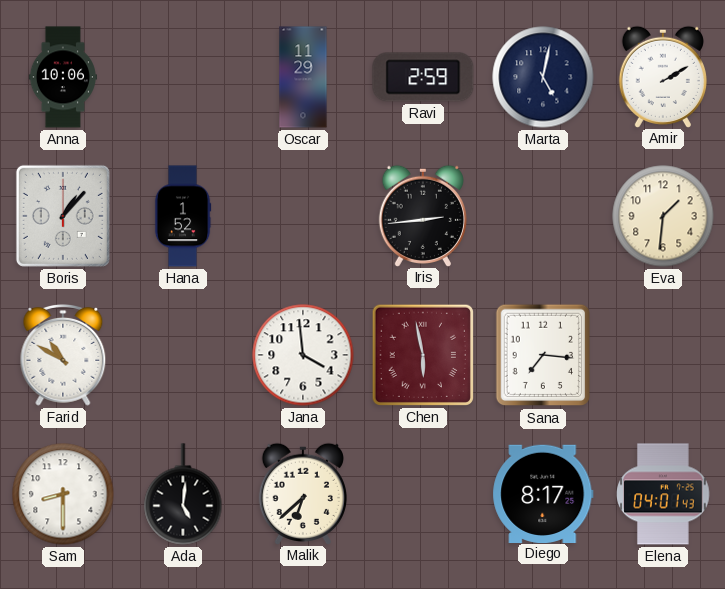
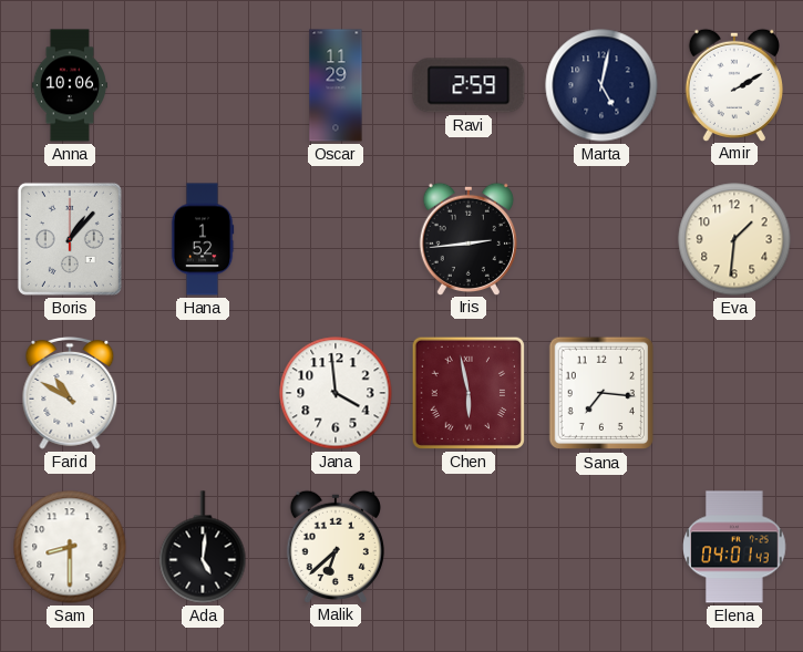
Diego: 8:17 -> none (543, 493)
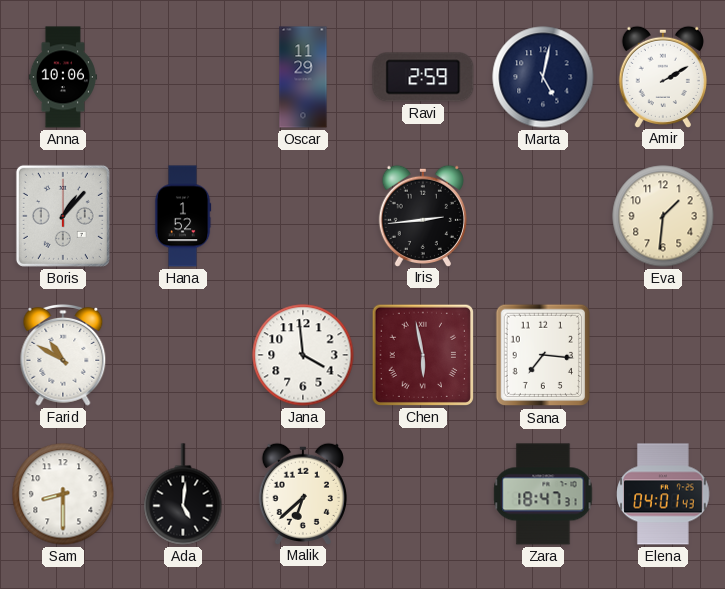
Zara: none -> 18:47 (543, 494)
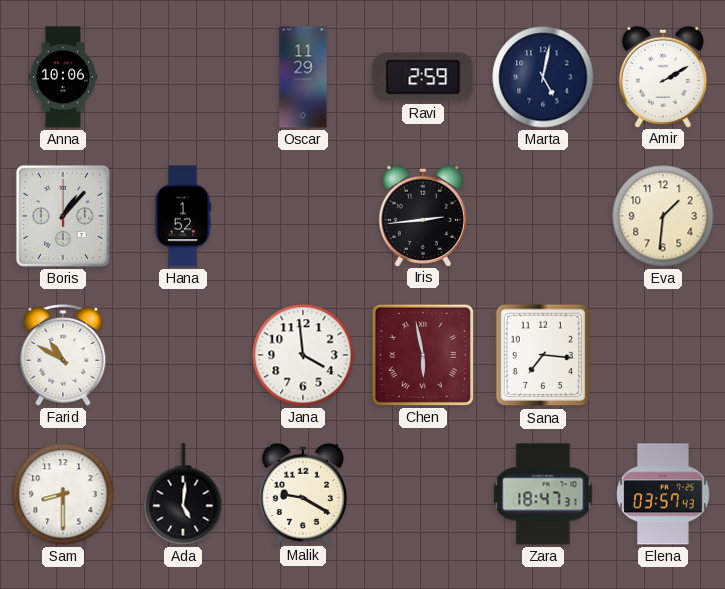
Malik: 6:38 -> 9:20 (303, 493)
Elena: 04:01 -> 03:57 (663, 494)
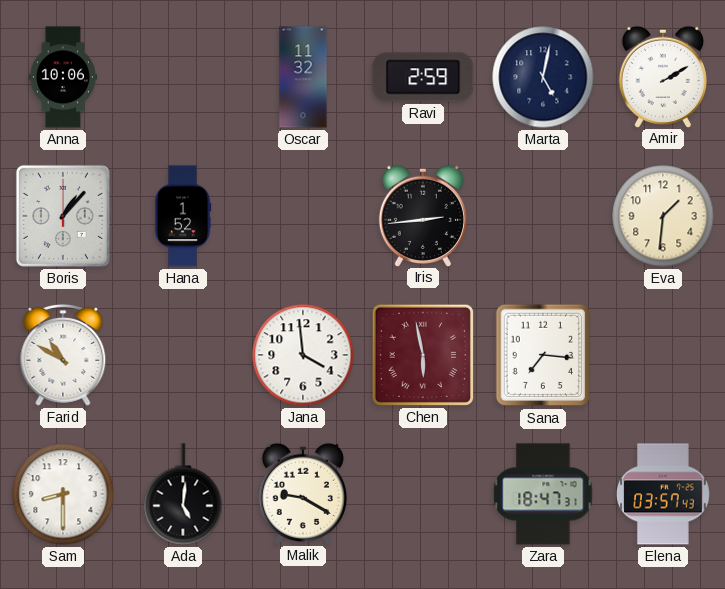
Oscar: 11:29 -> 11:32 (303, 77)
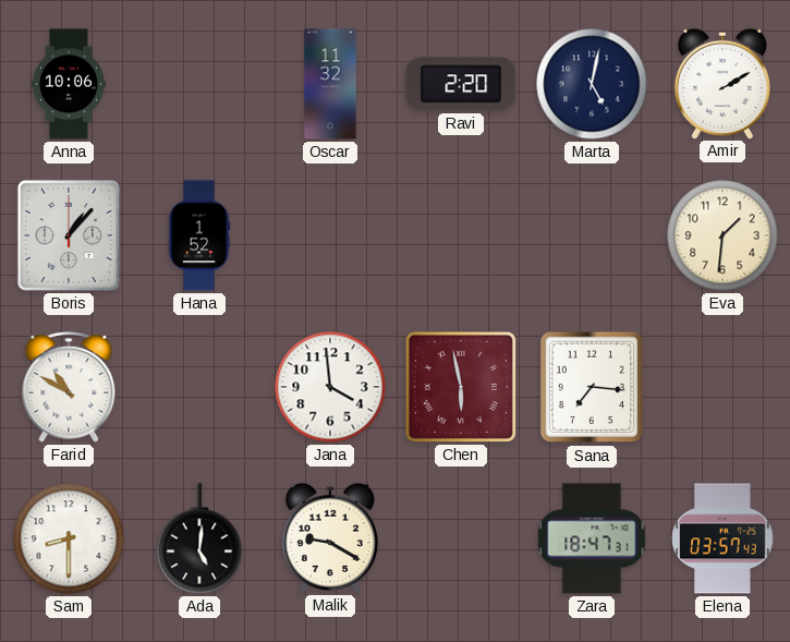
Ravi: 2:59 -> 2:20 (461, 84)
Iris: 2:44 -> none (423, 215)
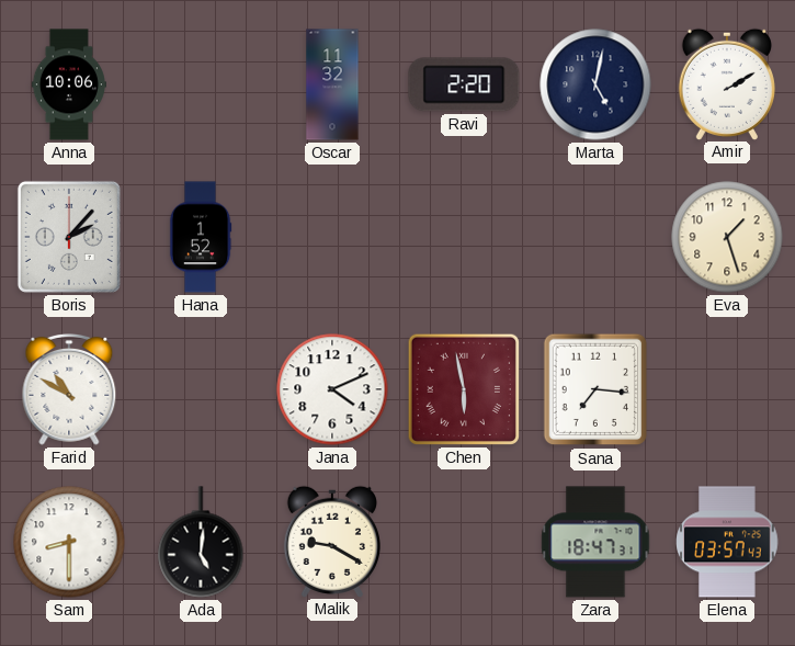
Boris: 1:07 -> 2:07 (69, 237)
Eva: 1:31 -> 1:27 (727, 237)
Jana: 3:59 -> 4:11 (332, 389)
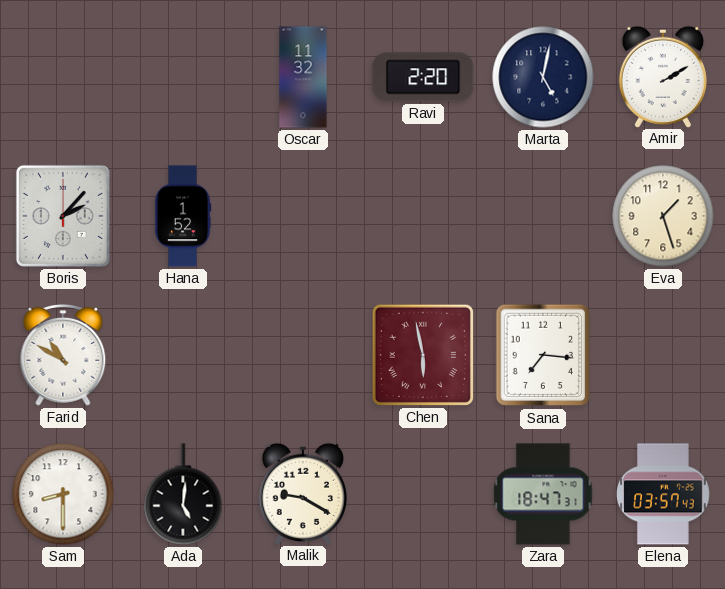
Anna: 10:06 -> none (69, 84)
Jana: 4:11 -> none (332, 389)
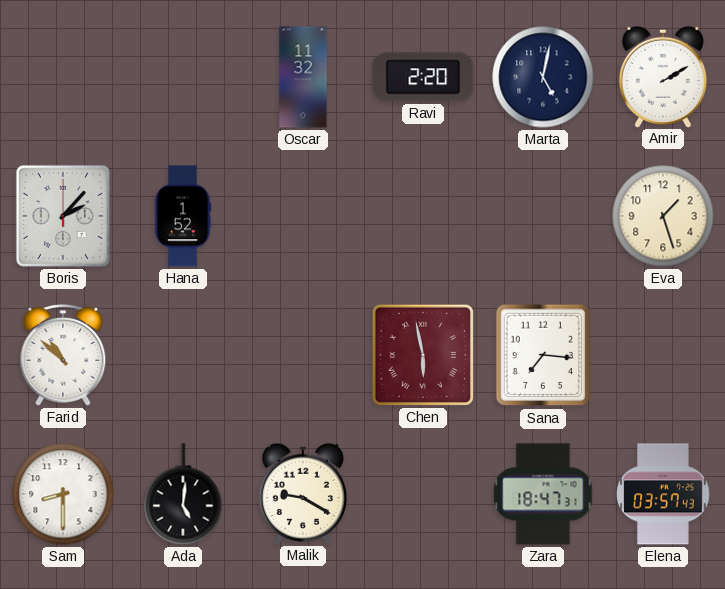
Farid: 10:50 -> 10:52 (63, 356)
